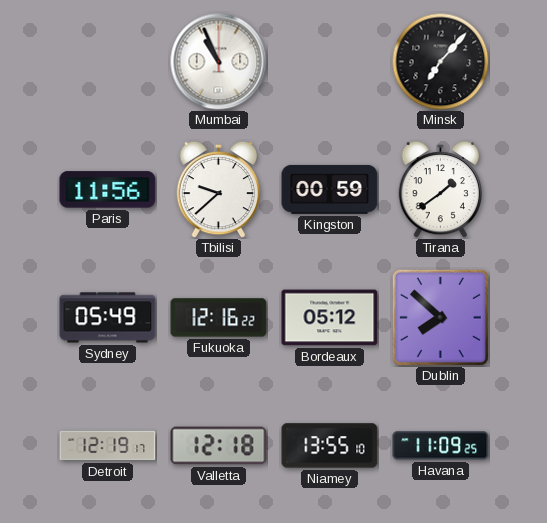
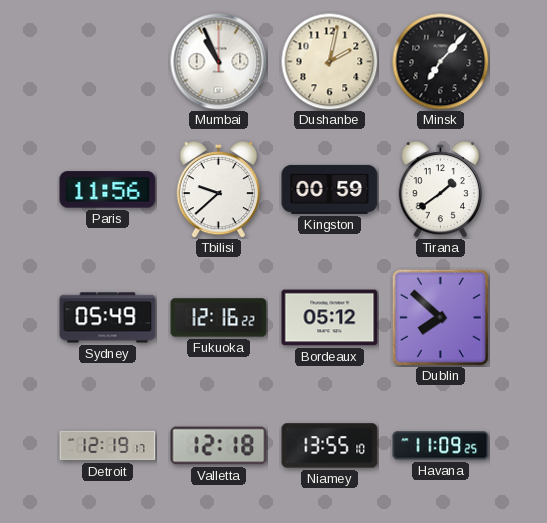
Dushanbe: none -> 2:02 (329, 61)
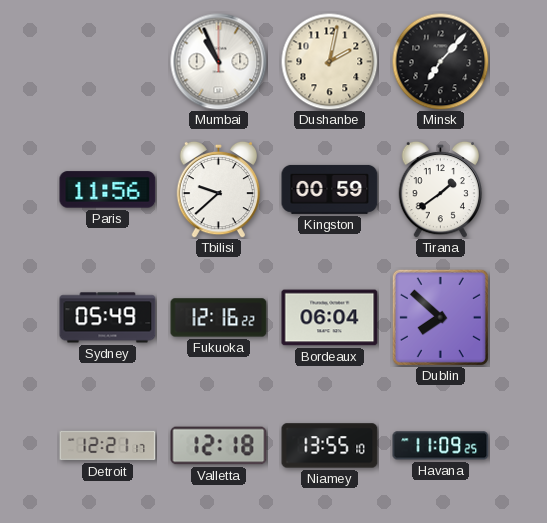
Bordeaux: 05:12 -> 06:04 (330, 318)
Detroit: 12:19 -> 12:21 (108, 446)
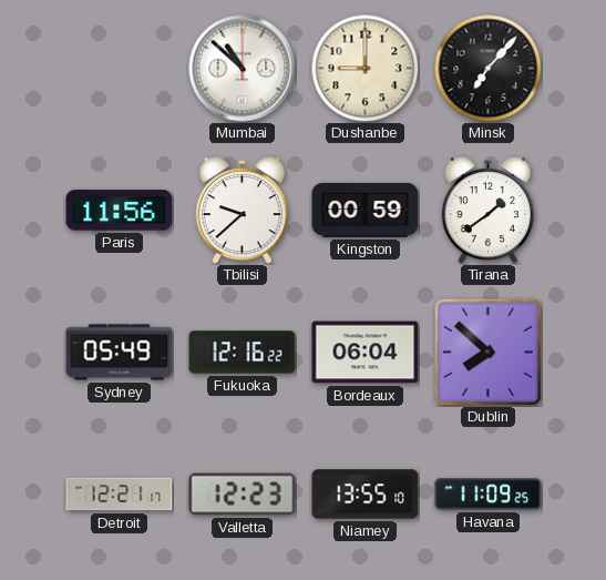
Mumbai: 10:56 -> 10:52 (243, 69)
Dushanbe: 2:02 -> 9:00 (364, 68)
Valletta: 12:18 -> 12:23 (243, 495)
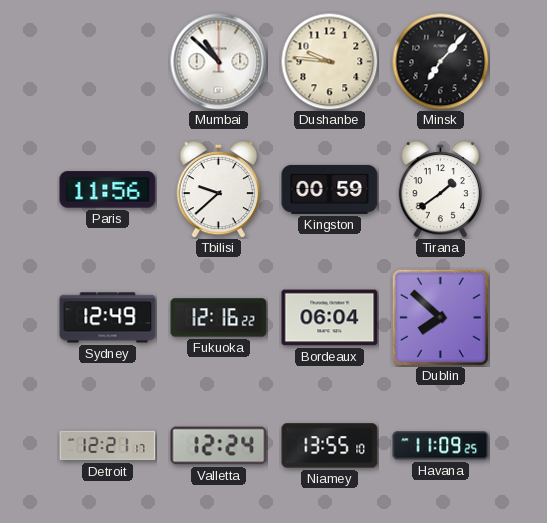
Dushanbe: 9:00 -> 9:46 (329, 61)
Sydney: 05:49 -> 12:49 (108, 318)
Valletta: 12:23 -> 12:24 (219, 446)
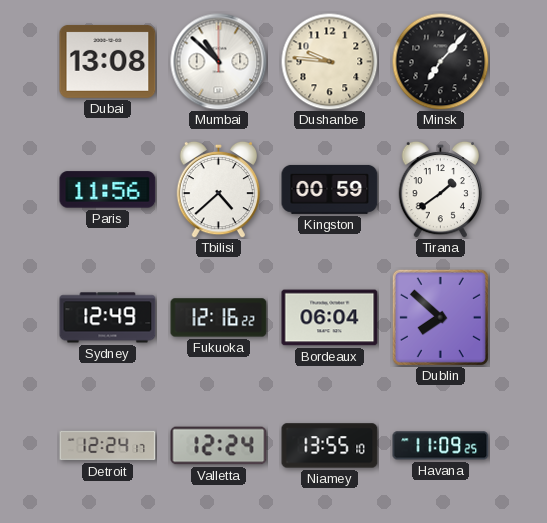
Dubai: none -> 13:08 (108, 61)
Tbilisi: 9:38 -> 4:38 (218, 189)
Detroit: 12:21 -> 12:24 (108, 446)
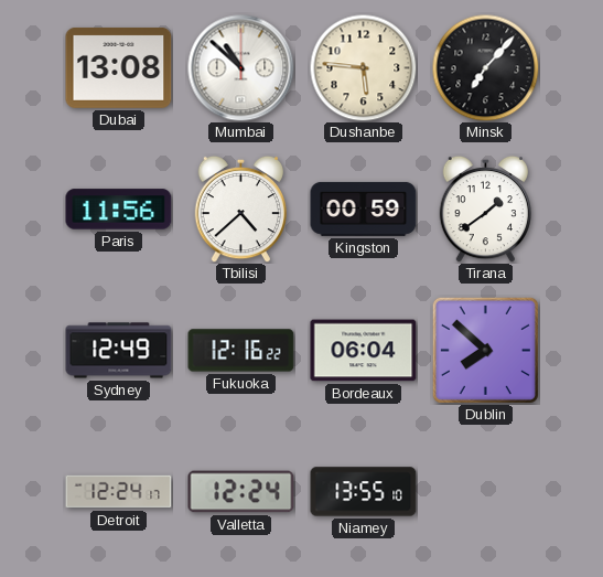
Dushanbe: 9:46 -> 5:46 (363, 67)
Havana: 11:09 -> none (441, 446)
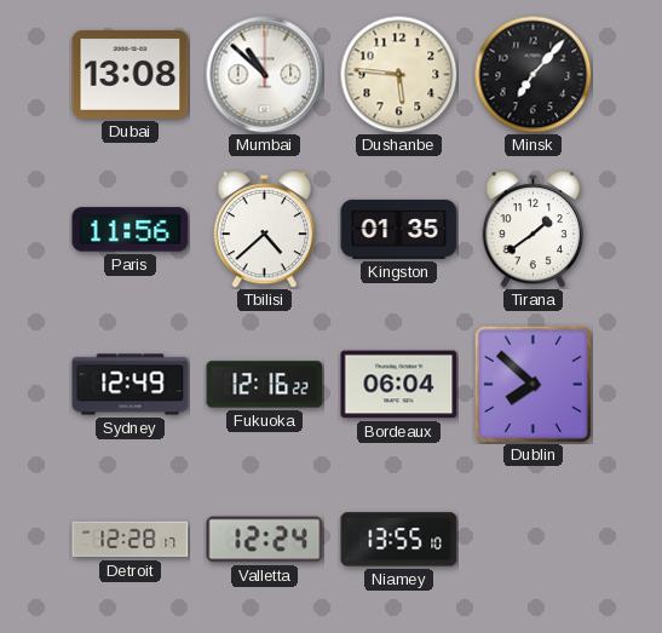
Kingston: 00:59 -> 01:35 (399, 229)
Detroit: 12:24 -> 12:28 (131, 540)
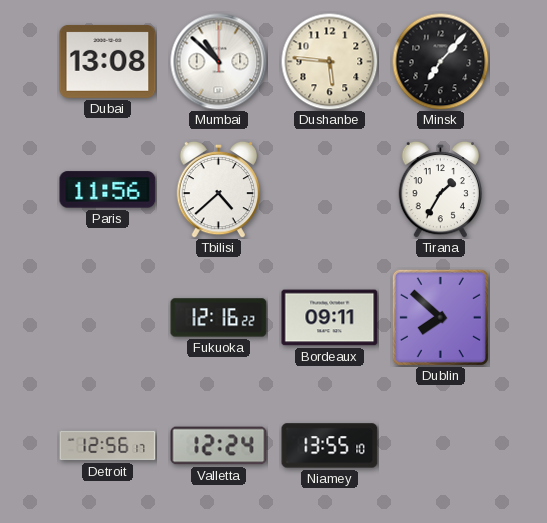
Kingston: 01:35 -> none (399, 229)
Tirana: 1:39 -> 1:35 (440, 189)
Sydney: 12:49 -> none (131, 385)
Bordeaux: 06:04 -> 09:11 (330, 318)
Detroit: 12:28 -> 12:56 (108, 446)
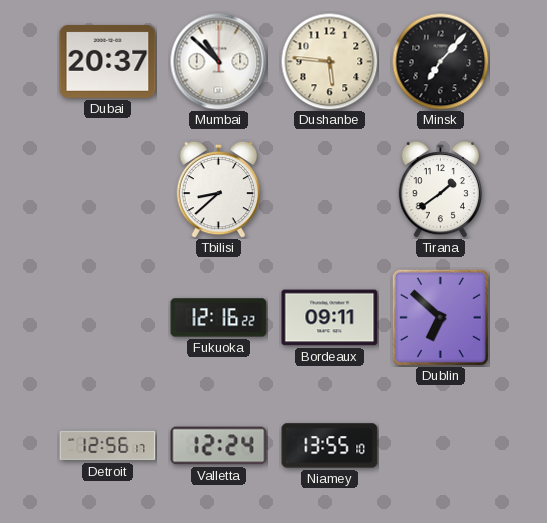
Dubai: 13:08 -> 20:37 (108, 61)
Paris: 11:56 -> none (108, 190)
Tbilisi: 4:38 -> 8:38 (218, 189)
Tirana: 1:35 -> 1:39 (440, 189)
Dublin: 7:52 -> 6:52 (440, 317)
